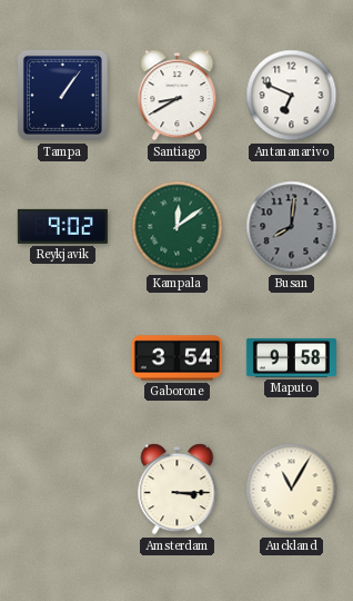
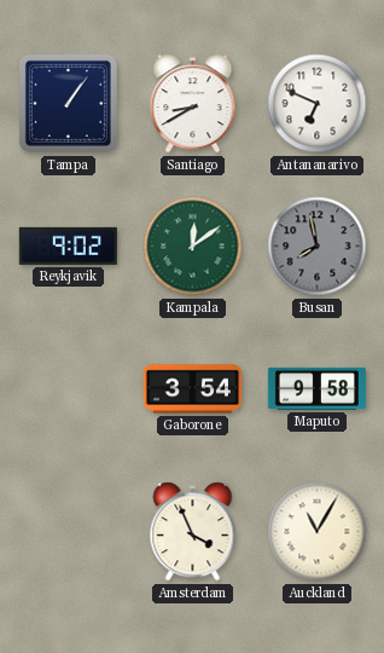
Busan: 8:01 -> 7:58 (318, 247)
Amsterdam: 3:15 -> 3:56 (193, 532)
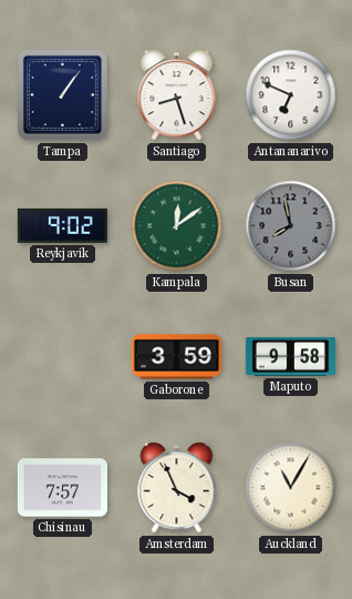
Santiago: 8:40 -> 8:27 (177, 95)
Gaborone: 3:54 -> 3:59 (176, 357)
Chisinau: none -> 7:57 (62, 488)
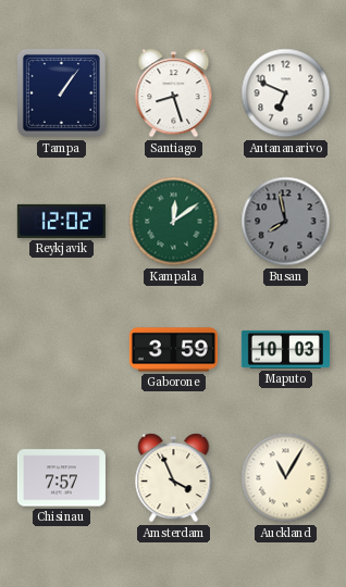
Reykjavik: 9:02 -> 12:02 (61, 221)
Maputo: 9:58 -> 10:03 (285, 349)
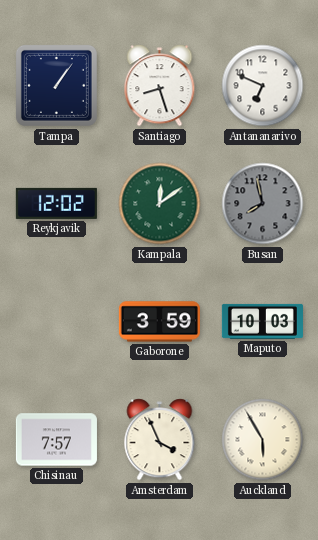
Auckland: 11:05 -> 5:55 (263, 440)
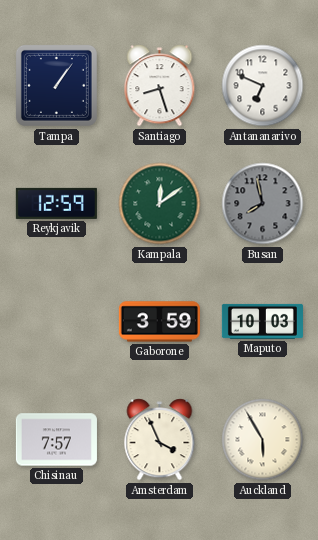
Reykjavik: 12:02 -> 12:59 (56, 203)
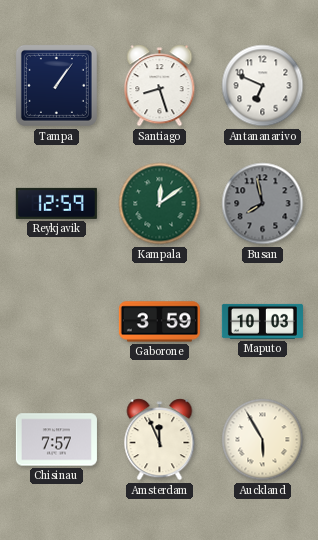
Amsterdam: 3:56 -> 11:56 (160, 440)
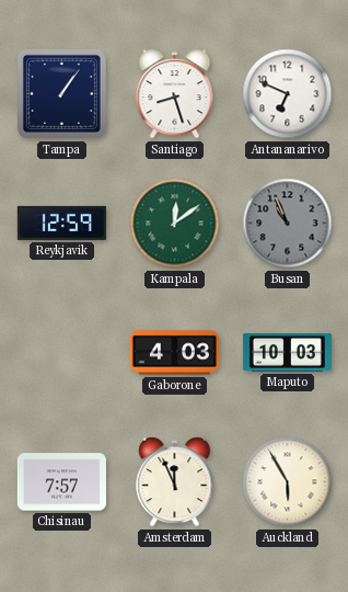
Busan: 7:58 -> 10:56 (288, 224)
Gaborone: 3:59 -> 4:03 (174, 353)
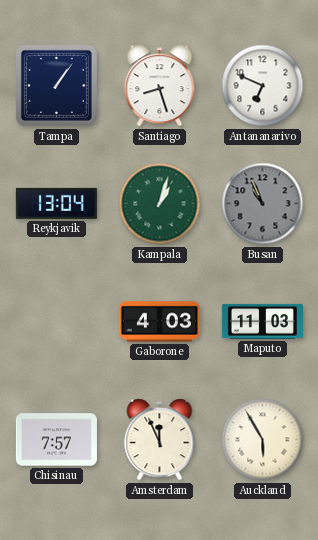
Reykjavik: 12:59 -> 13:04 (56, 203)
Kampala: 12:09 -> 1:03 (160, 204)
Maputo: 10:03 -> 11:03 (262, 321)
